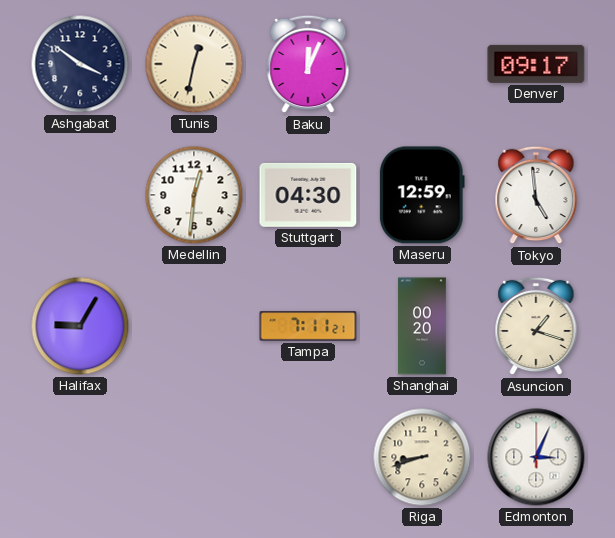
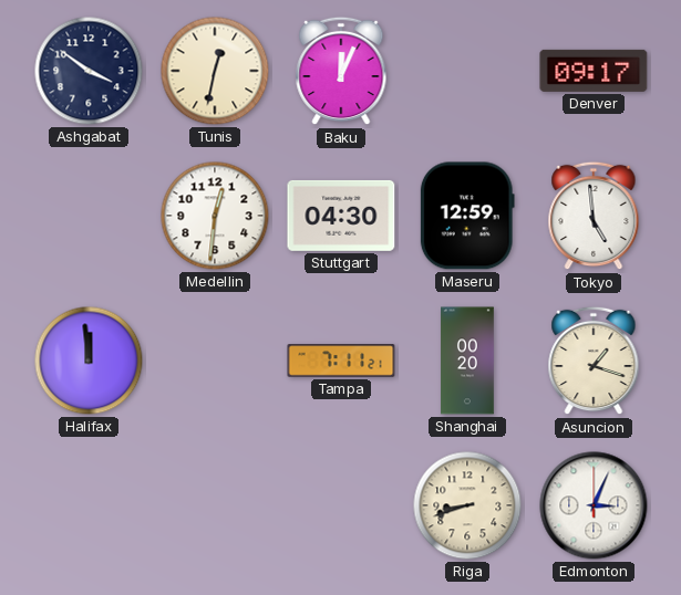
Halifax: 9:05 -> 11:59 (89, 361)
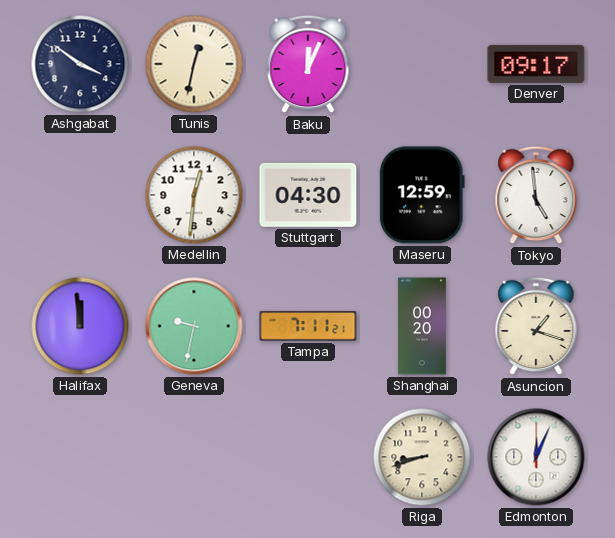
Geneva: none -> 9:32 (194, 326)
Edmonton: 3:04 -> 12:04 (536, 457)
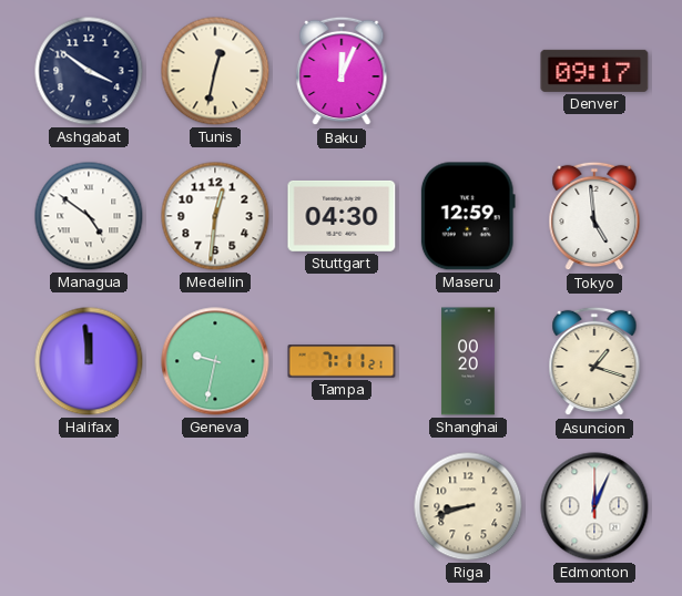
Managua: none -> 4:51 (89, 216)
